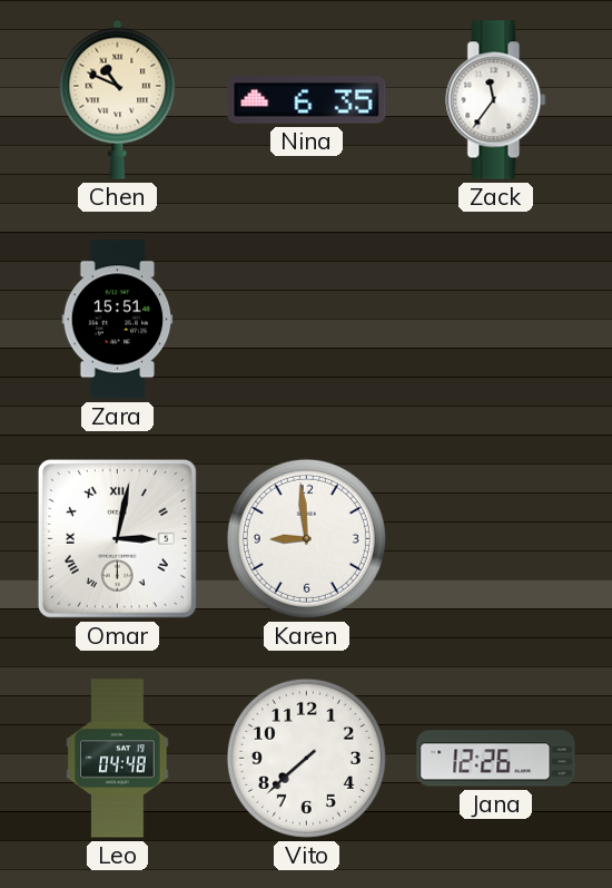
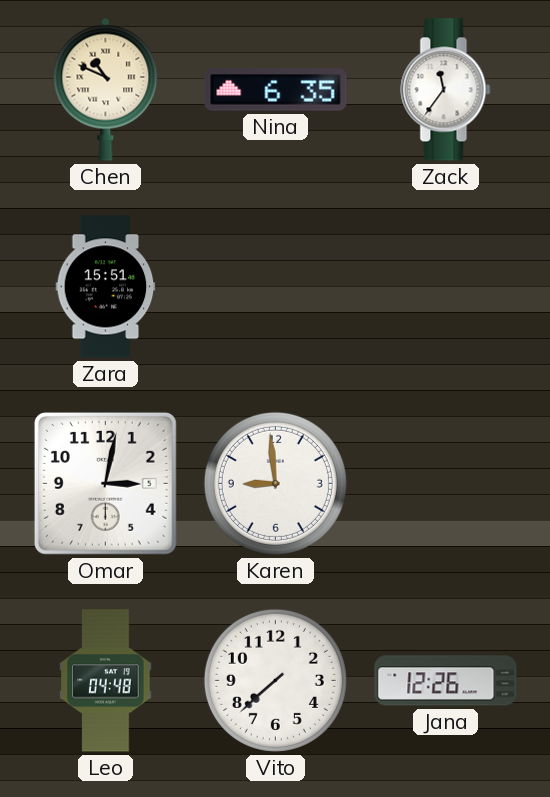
Omar numerals: Roman -> Arabic (105, 483)
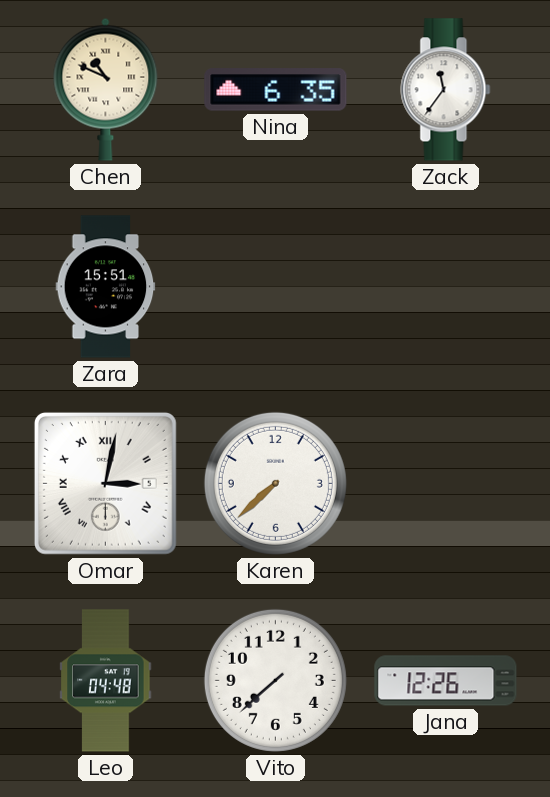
Omar numerals: Arabic -> Roman (105, 483)
Karen: 8:59 -> 7:38 (275, 483)
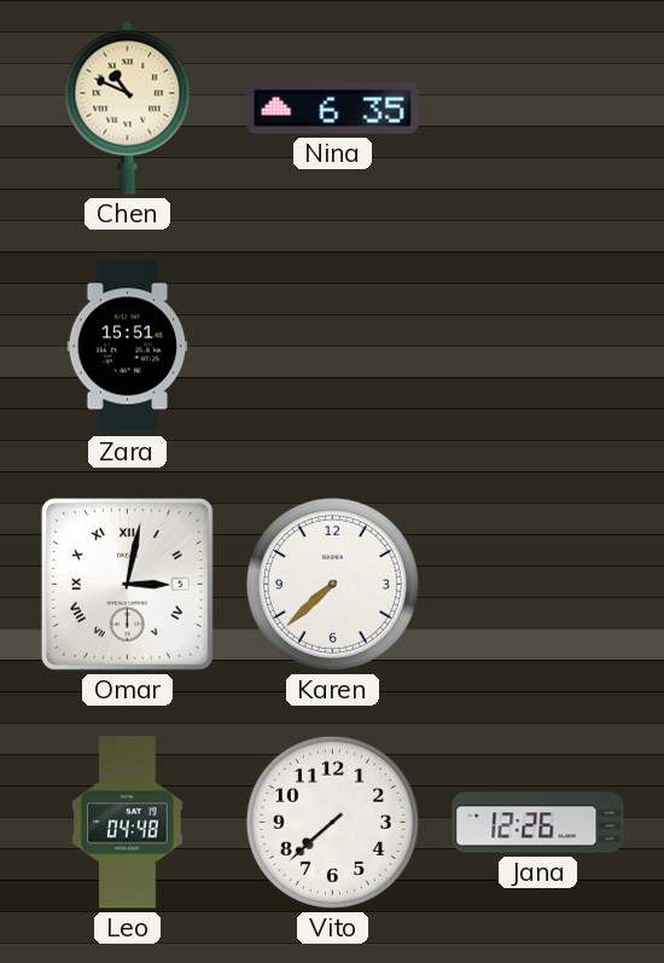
Zack: 11:36 -> none (446, 90)
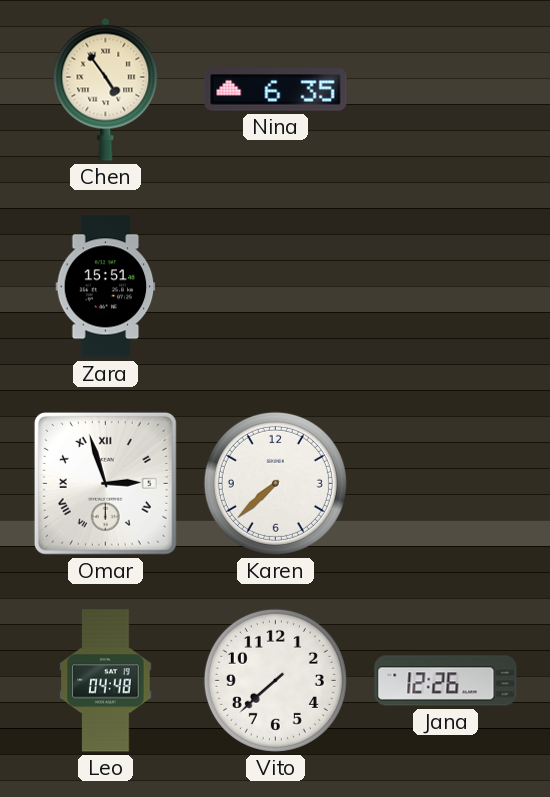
Chen: 10:49 -> 4:54 (106, 89)
Omar: 3:02 -> 2:57 (105, 483)
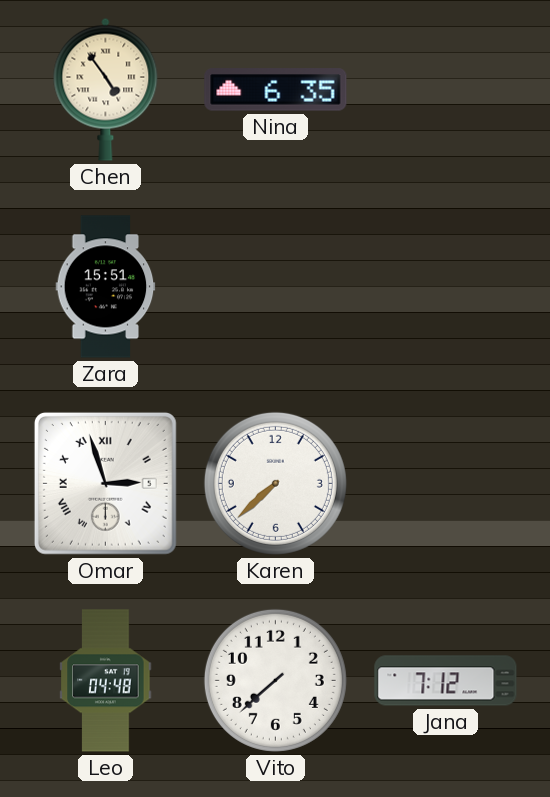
Jana: 12:26 -> 7:12 (446, 681)
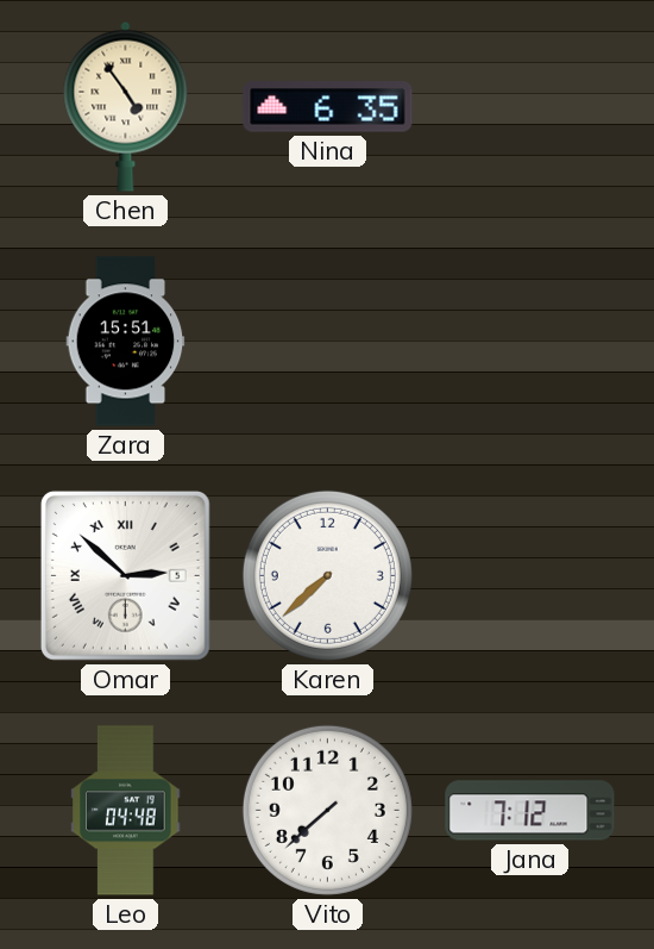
Omar: 2:57 -> 2:52 (125, 575)
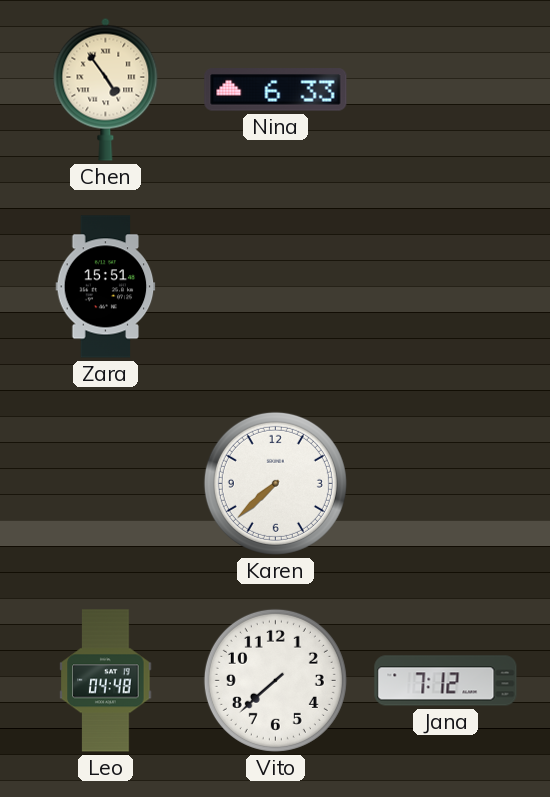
Nina: 6:35 -> 6:33 (276, 90)
Omar: 2:52 -> none (125, 575)
